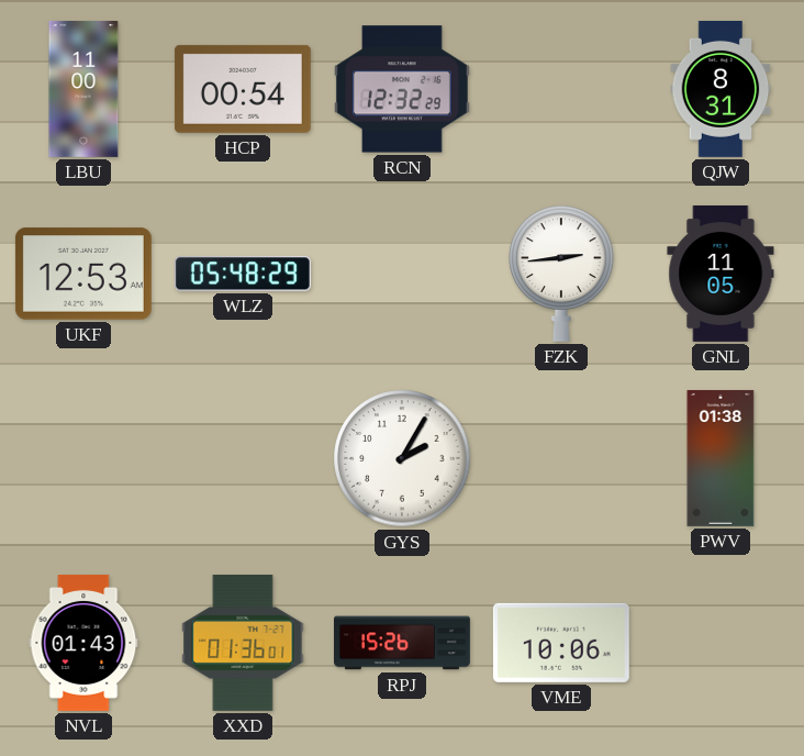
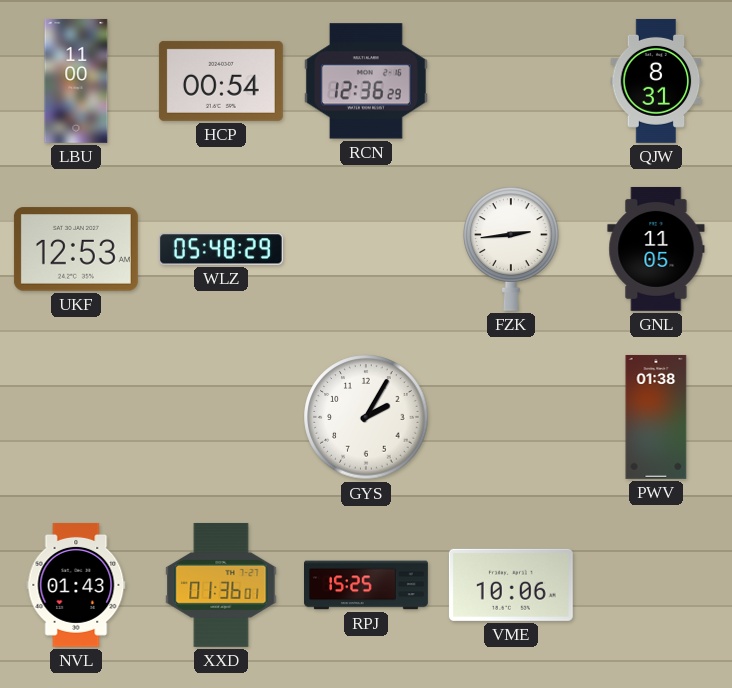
RCN: 12:32 -> 12:36 (366, 81)
RPJ: 15:26 -> 15:25 (367, 585)
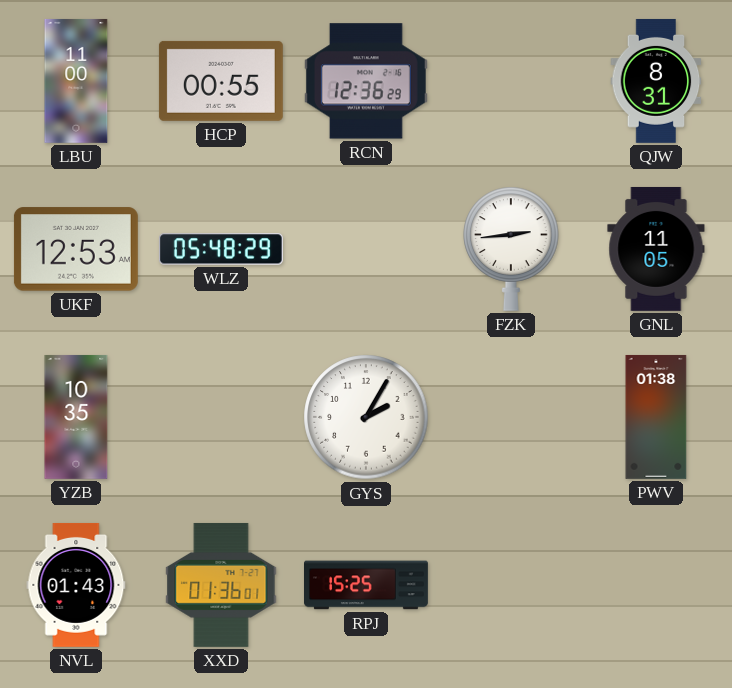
HCP: 00:54 -> 00:55 (221, 81)
YZB: none -> 10:35 (76, 417)
VME: 10:06 -> none (511, 585)
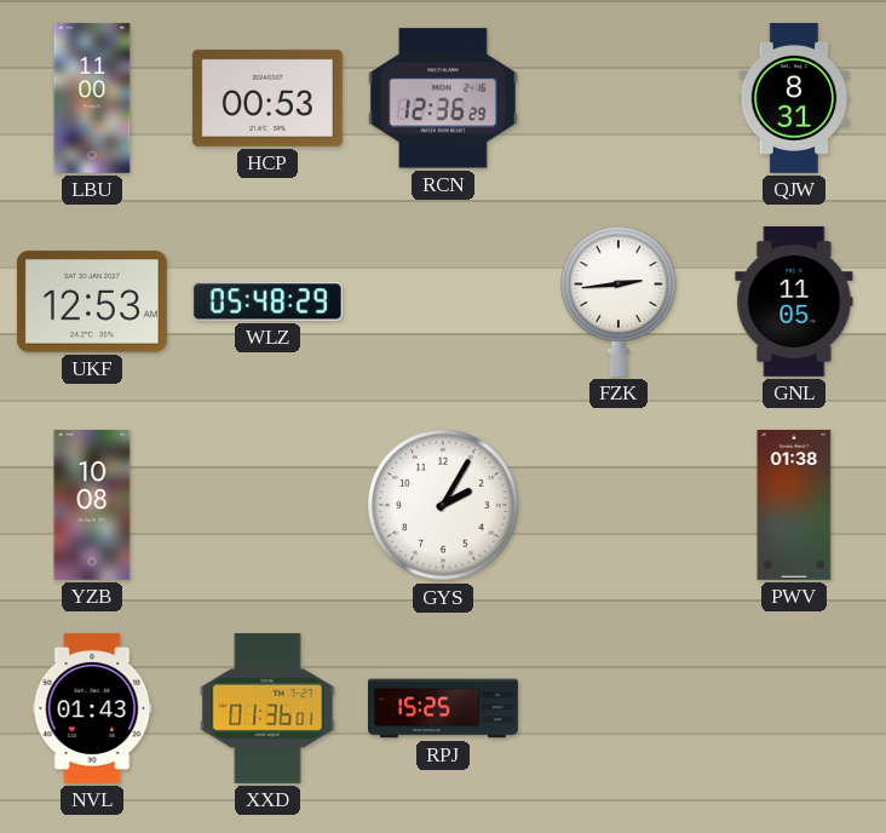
HCP: 00:55 -> 00:53 (267, 98)
YZB: 10:35 -> 10:08 (92, 505)
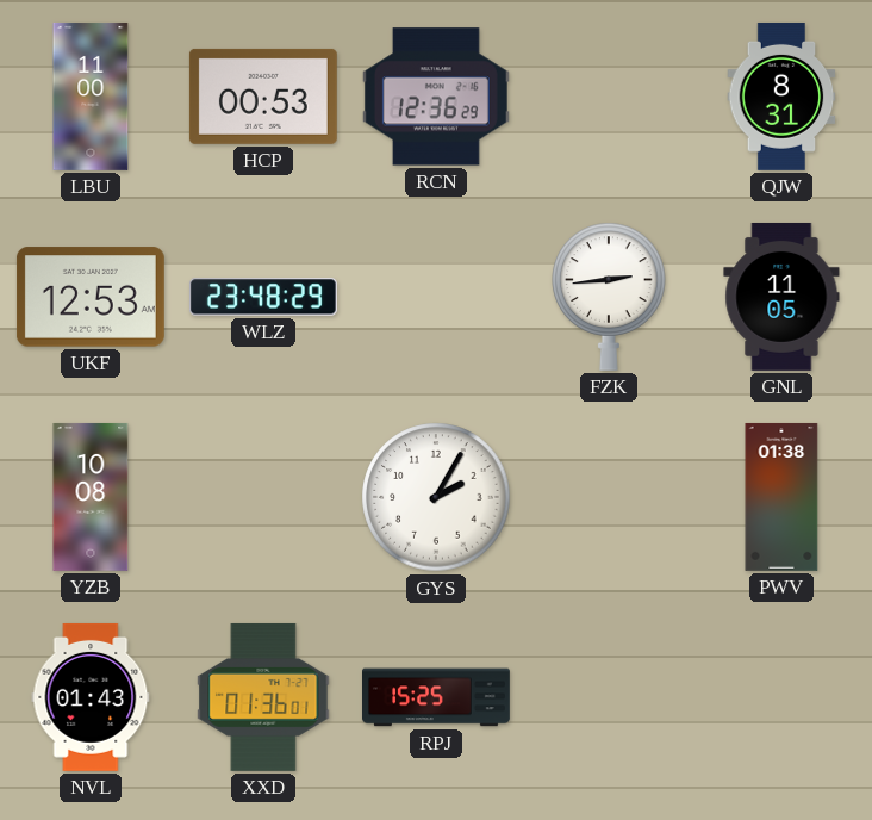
WLZ: 05:48 -> 23:48 (263, 297)
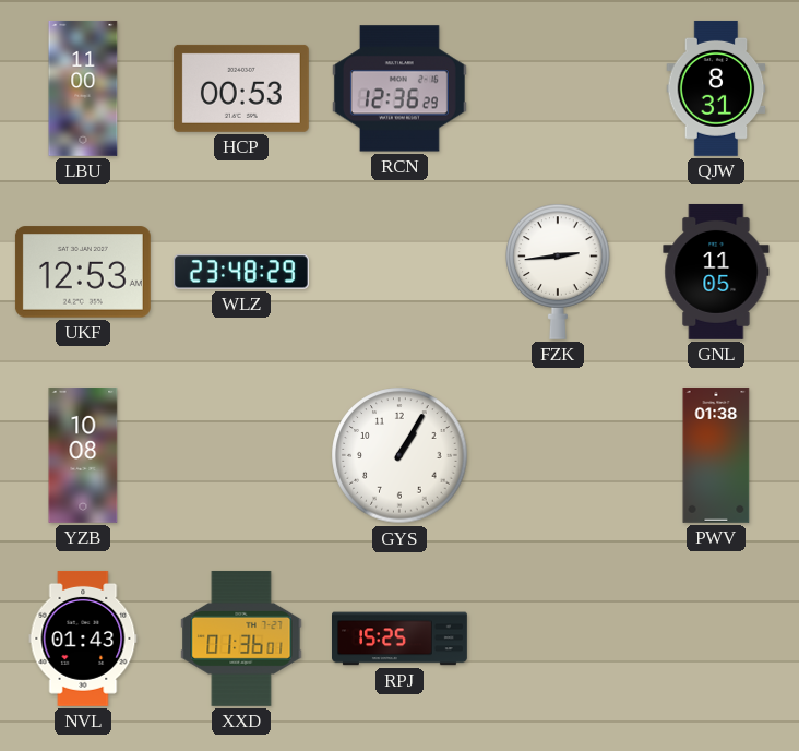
GYS: 2:05 -> 1:05 (399, 455)
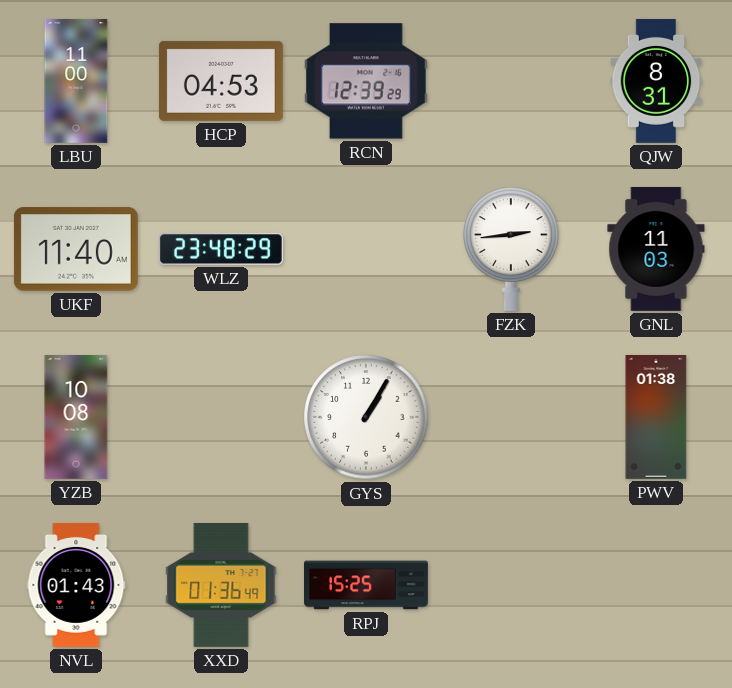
HCP: 00:53 -> 04:53 (221, 81)
RCN: 12:36 -> 12:39 (366, 81)
UKF: 12:53 -> 11:40 (76, 249)
GNL: 11:05 -> 11:03 (656, 249)
XXD: 01:36:01 -> 01:36:49 (221, 585)
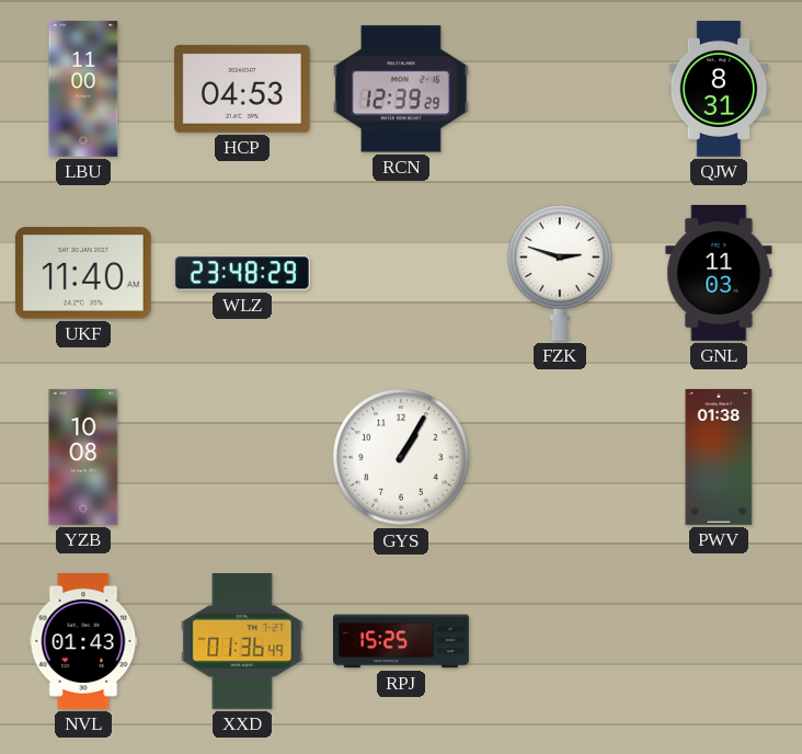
FZK: 2:44 -> 2:48 (560, 273)
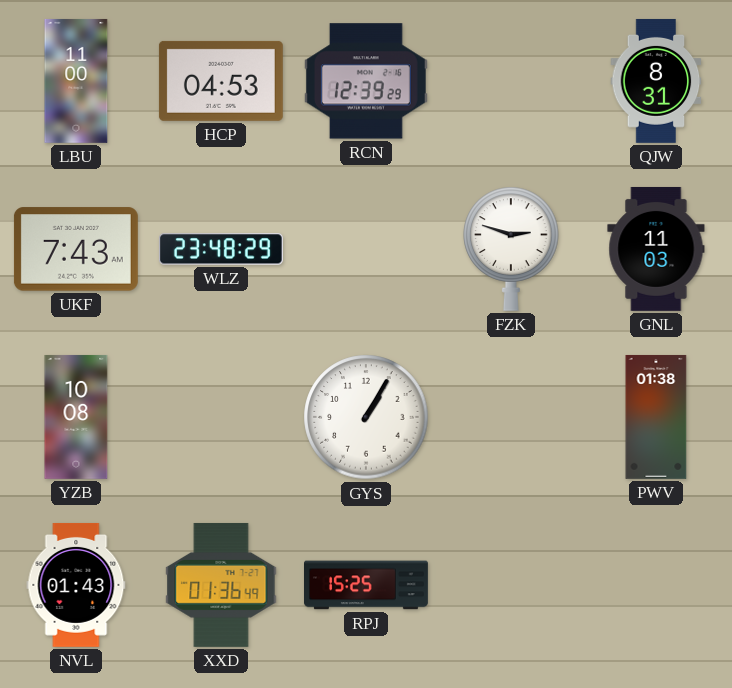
UKF: 11:40 -> 7:43 (76, 249)
